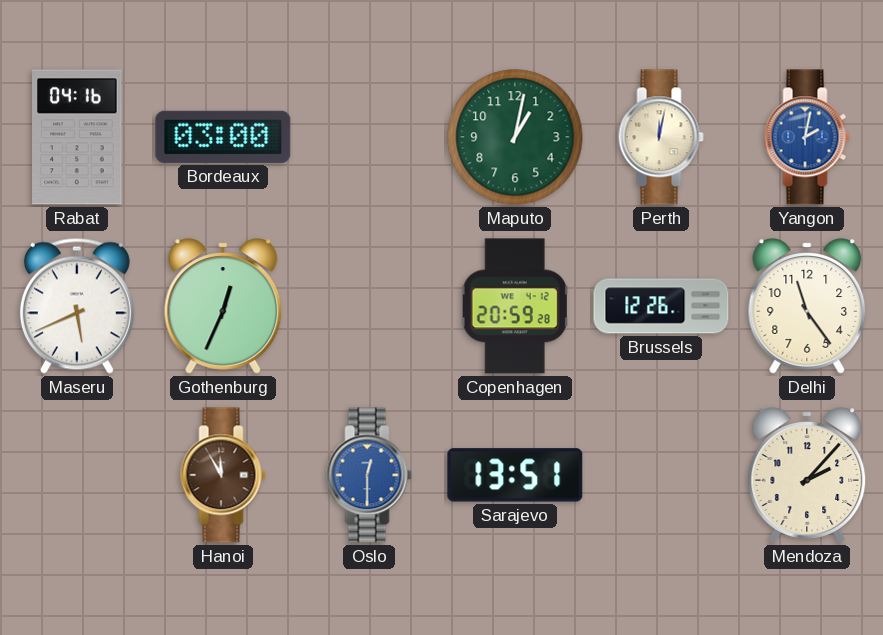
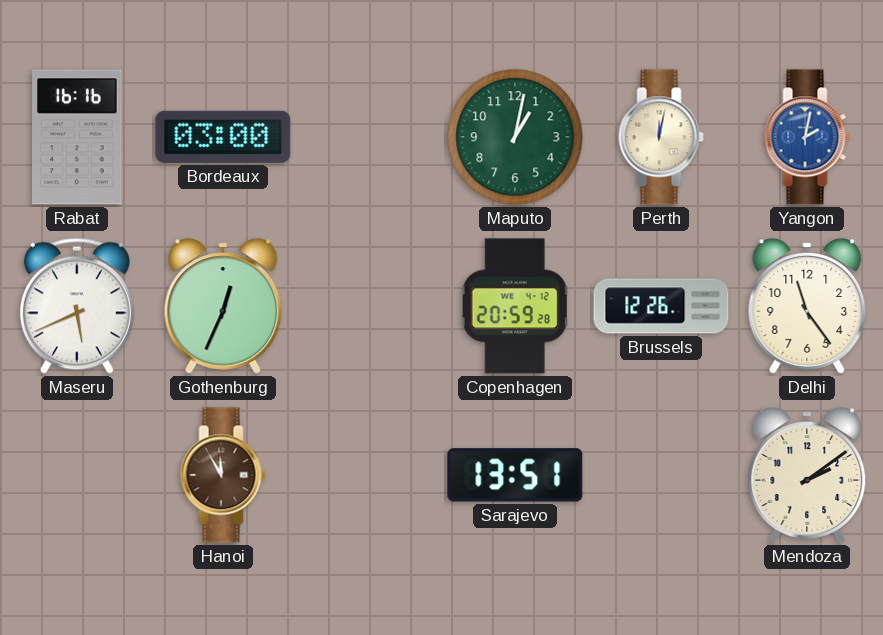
Rabat: 04:16 -> 16:16 (77, 137)
Oslo: 12:30 -> none (369, 475)
Mendoza: 2:07 -> 2:09 (807, 475)
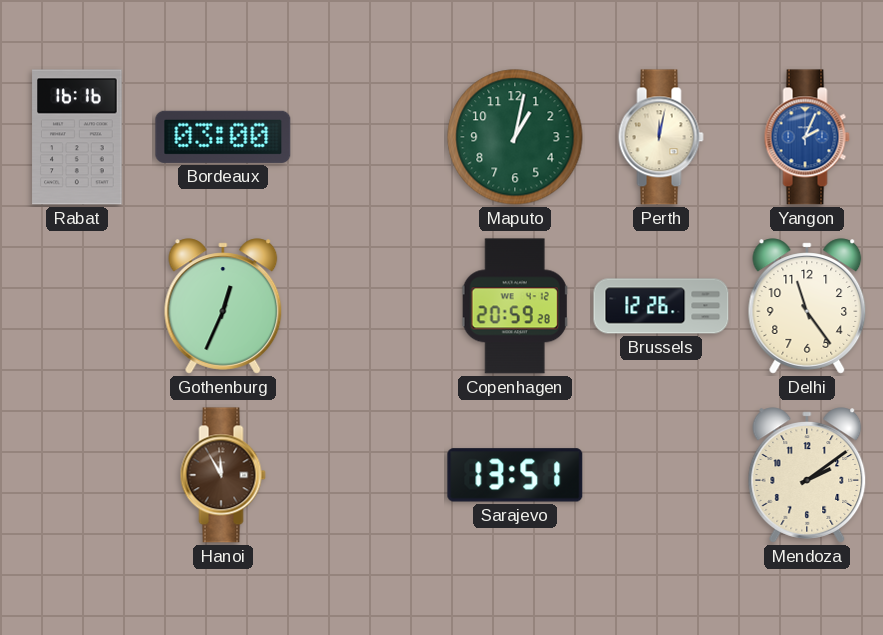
Yangon: 2:02 -> 2:04 (807, 137)
Maseru: 5:41 -> none (77, 306)
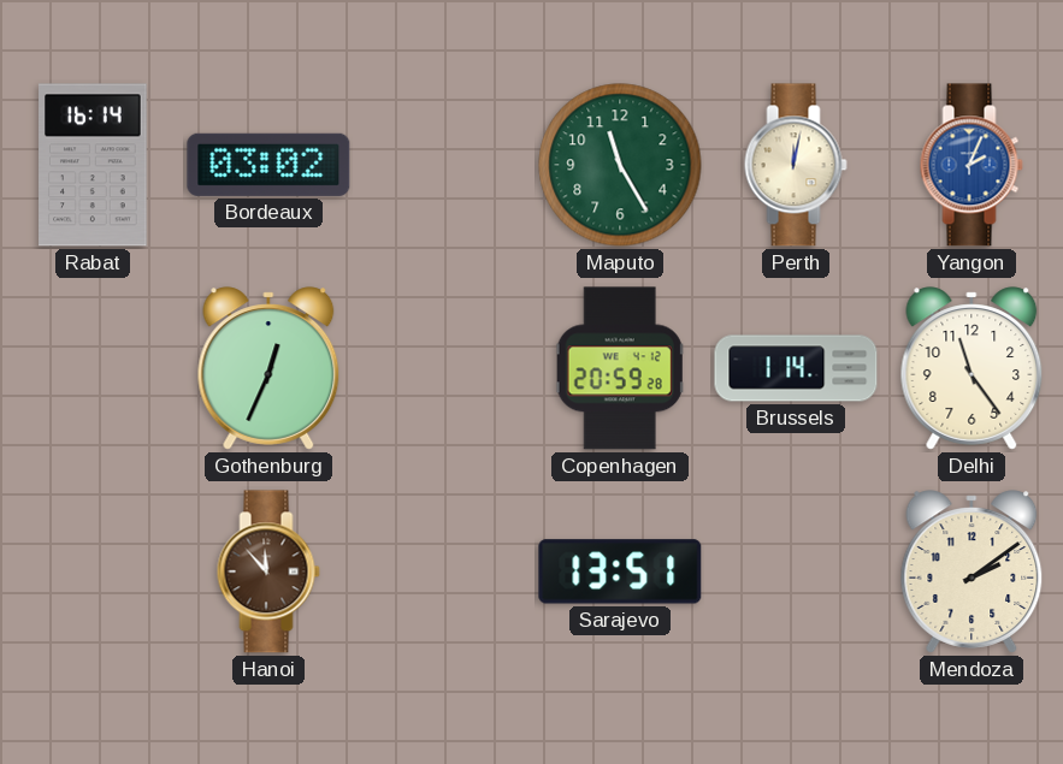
Rabat: 16:16 -> 16:14 (93, 165)
Bordeaux: 03:00 -> 03:02 (268, 165)
Maputo: 1:02 -> 11:25 (620, 165)
Brussels: 12:26 -> 1:14 (796, 368)
Hanoi: 11:55 -> 11:53 (268, 571)
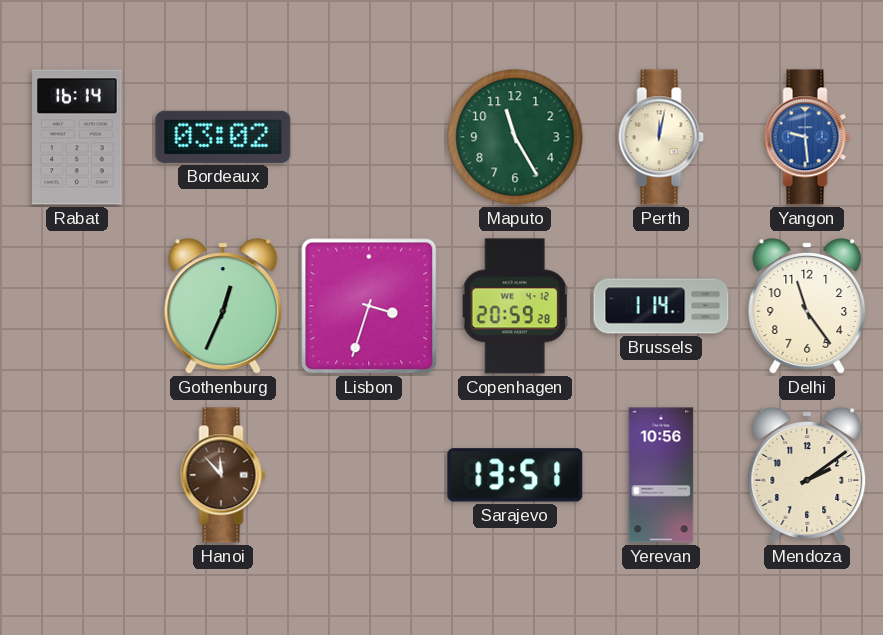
Yangon: 2:04 -> 9:29 (807, 137)
Lisbon: none -> 3:33 (369, 306)
Yerevan: none -> 10:56 (661, 475)
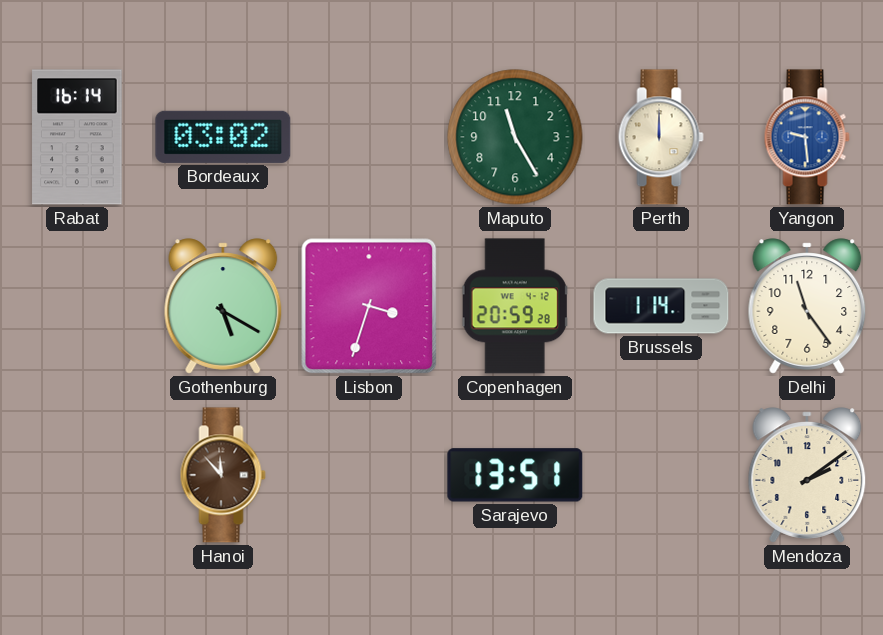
Perth: 12:02 -> 12:00 (661, 137)
Gothenburg: 12:34 -> 5:20 (223, 306)
Yerevan: 10:56 -> none (661, 475)
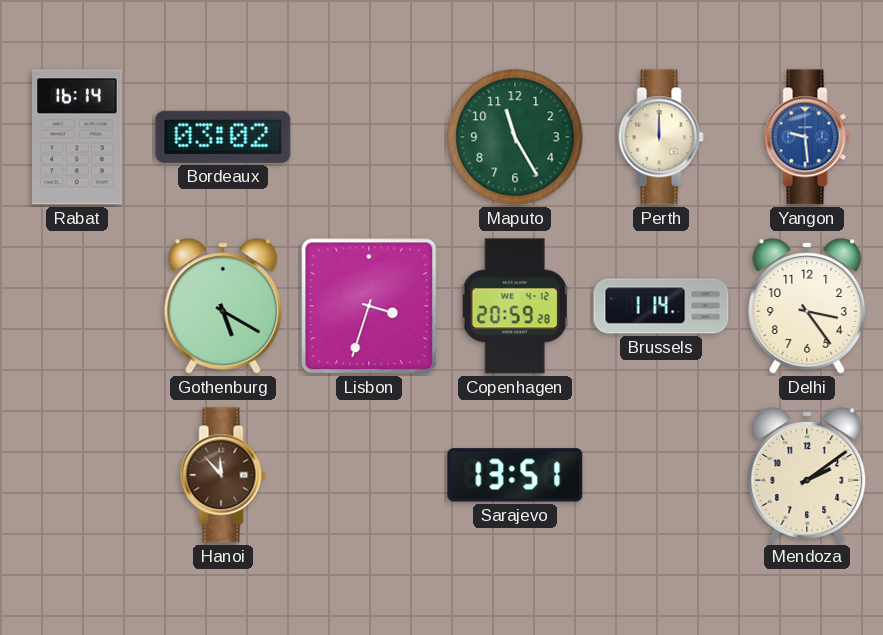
Delhi: 11:24 -> 3:24 (807, 306)
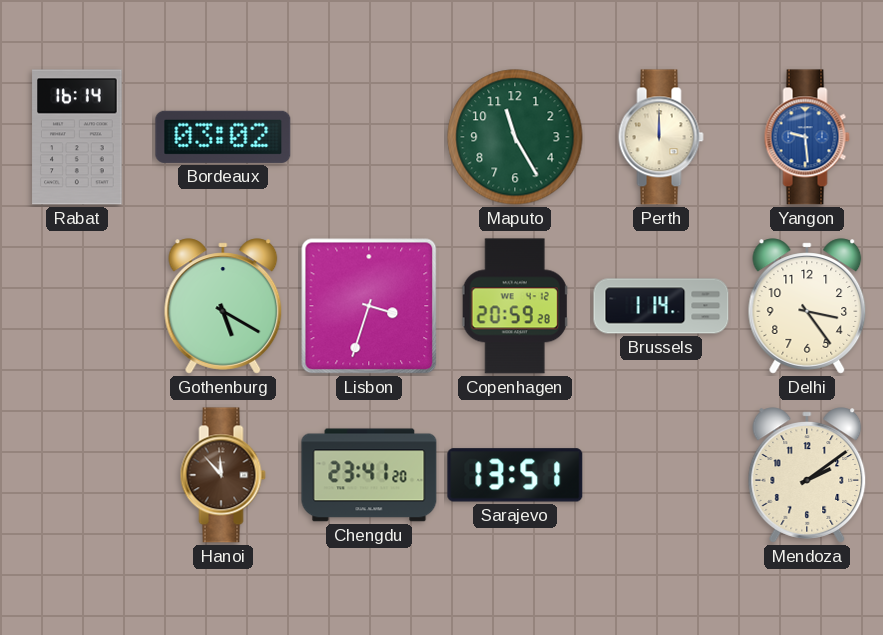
Chengdu: none -> 23:41 (369, 475)
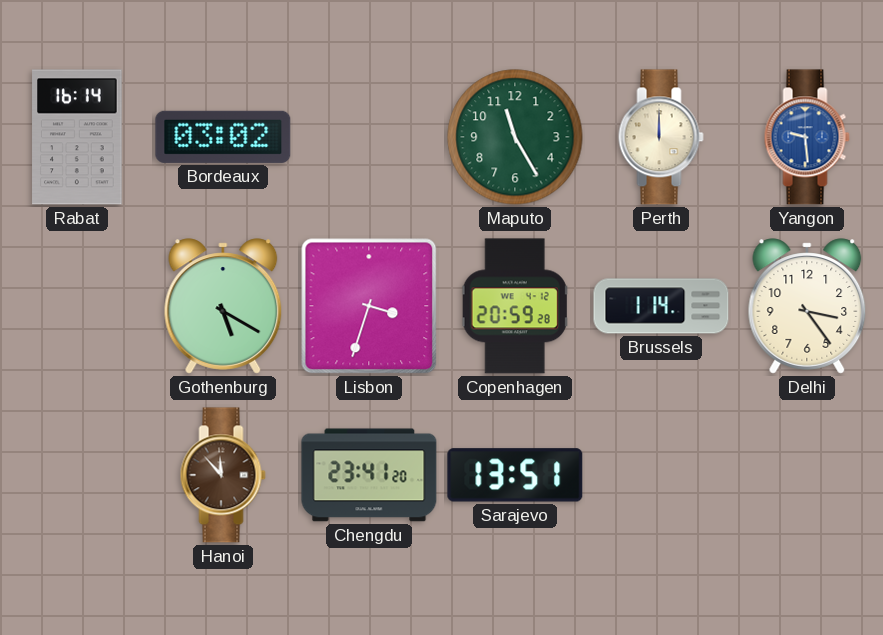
Mendoza: 2:09 -> none (807, 475)
